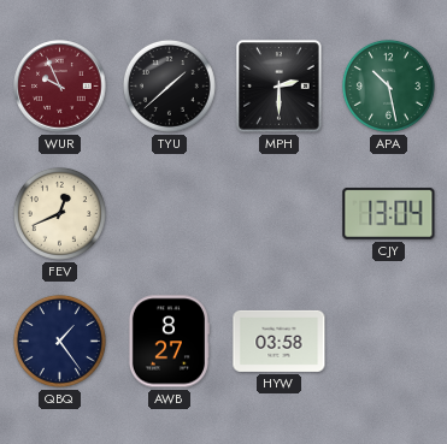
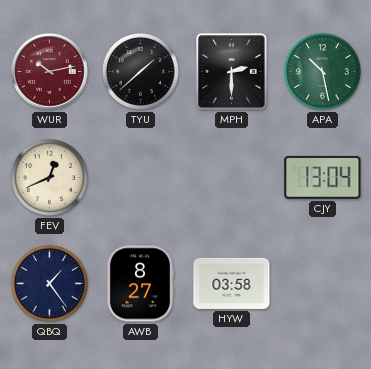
WUR: 9:56 -> 10:13 (50, 72)
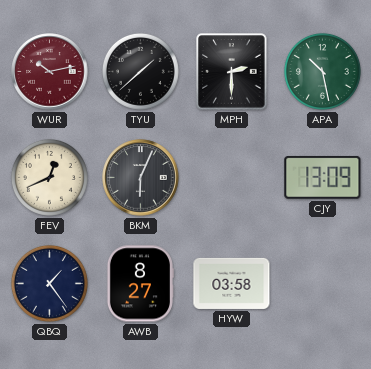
BKM: none -> 6:04 (141, 178)
CJY: 13:04 -> 13:09 (323, 177)
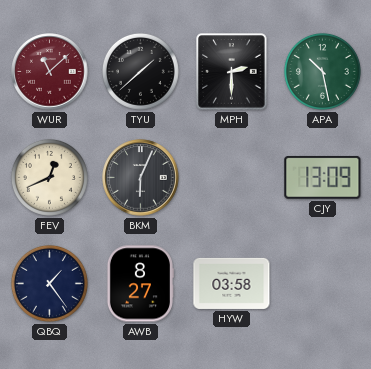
WUR: 10:13 -> 11:08 (50, 72)
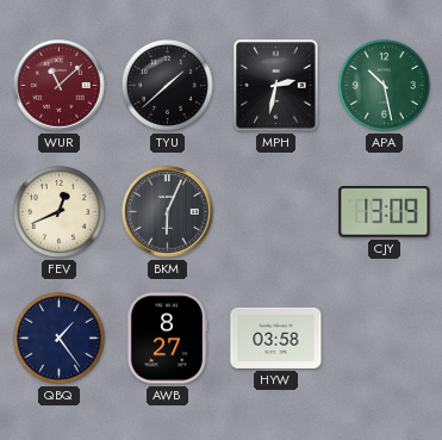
MPH: 2:30 -> 2:32 (276, 86)
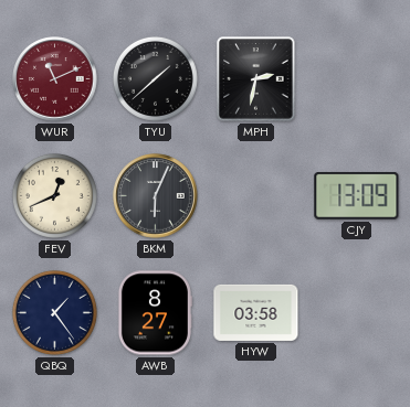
WUR: 11:08 -> 11:11 (55, 79)
APA: 10:28 -> none (384, 85)
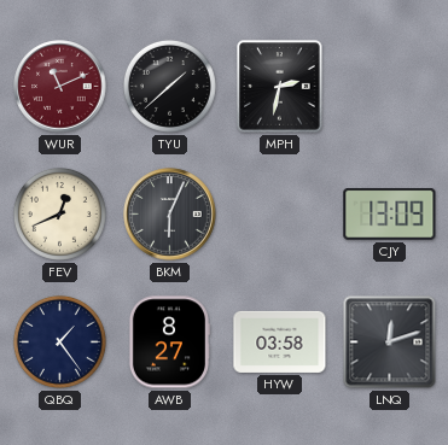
LNQ: none -> 12:12 (390, 342)
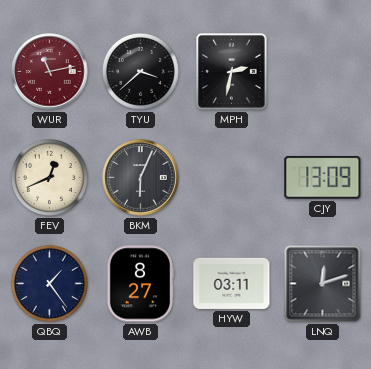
WUR: 11:11 -> 11:13 (50, 72)
TYU: 1:38 -> 3:38 (140, 71)
HYW: 03:58 -> 03:11 (232, 283)
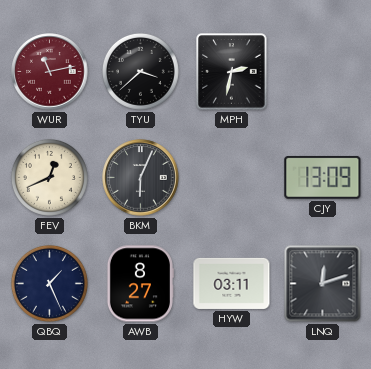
QBQ: 1:24 -> 1:26 (49, 283)
